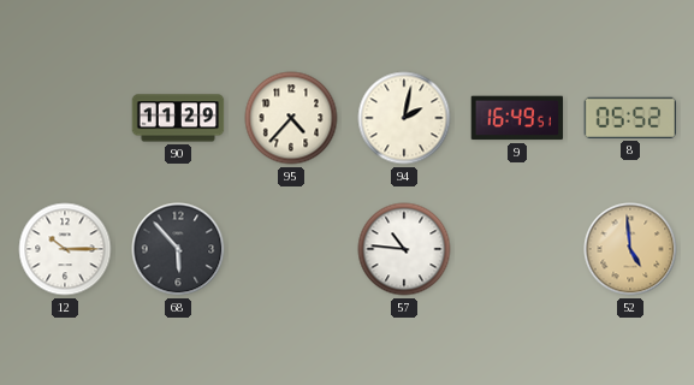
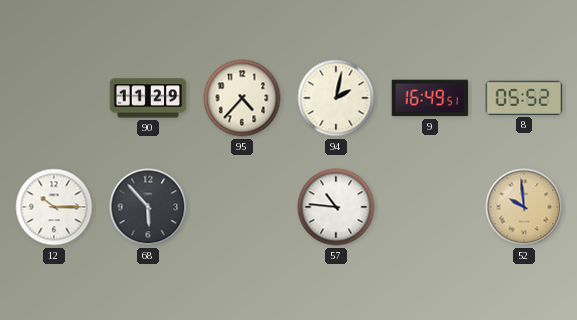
52: 4:59 -> 9:59 (524, 207)
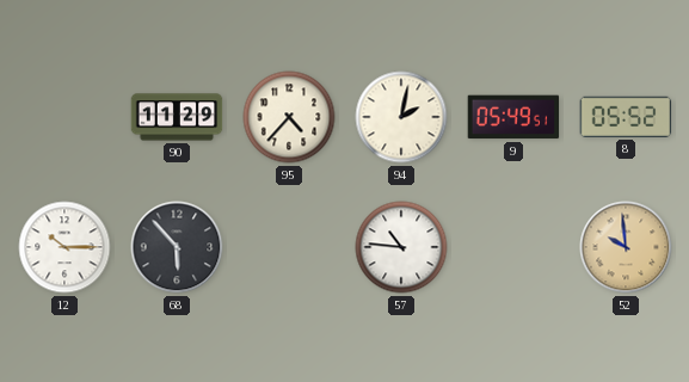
9: 16:49 -> 05:49 (513, 117)
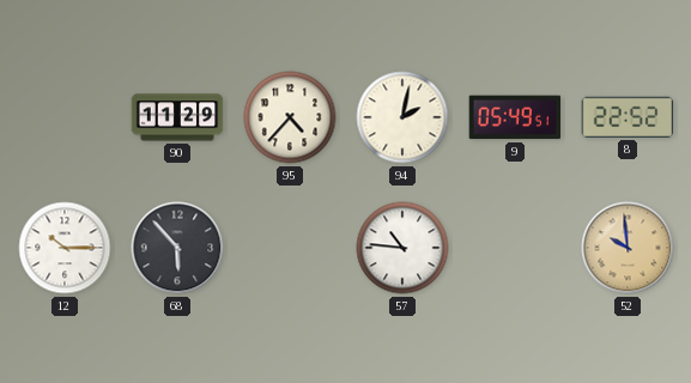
8: 05:52 -> 22:52 (628, 117)
